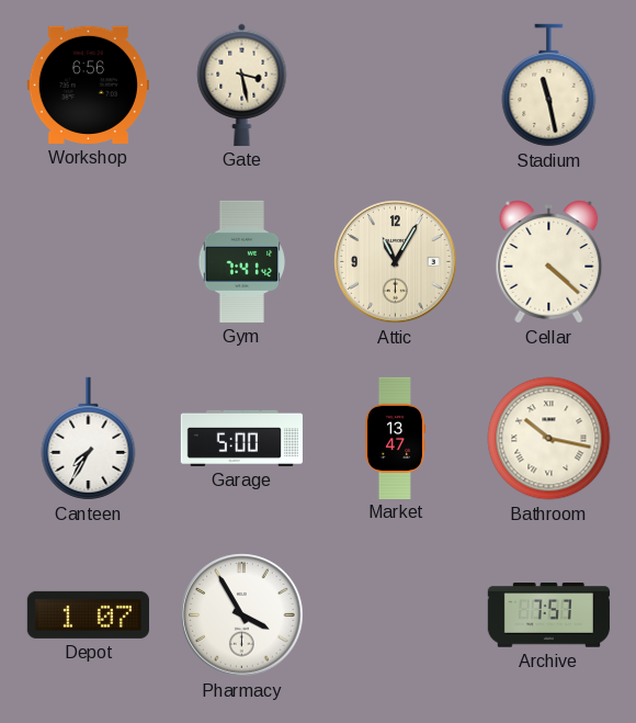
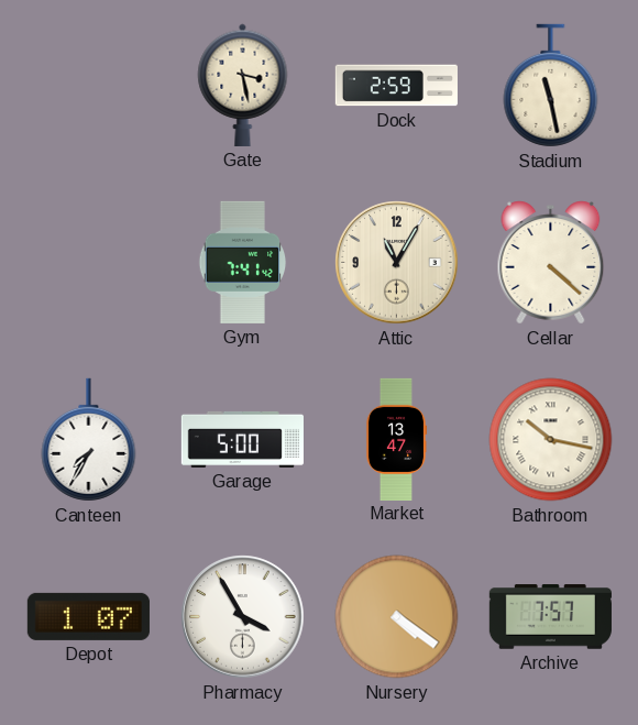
Workshop: 6:56 -> none (88, 84)
Dock: none -> 2:59 (396, 86)
Nursery: none -> 4:21 (397, 617)
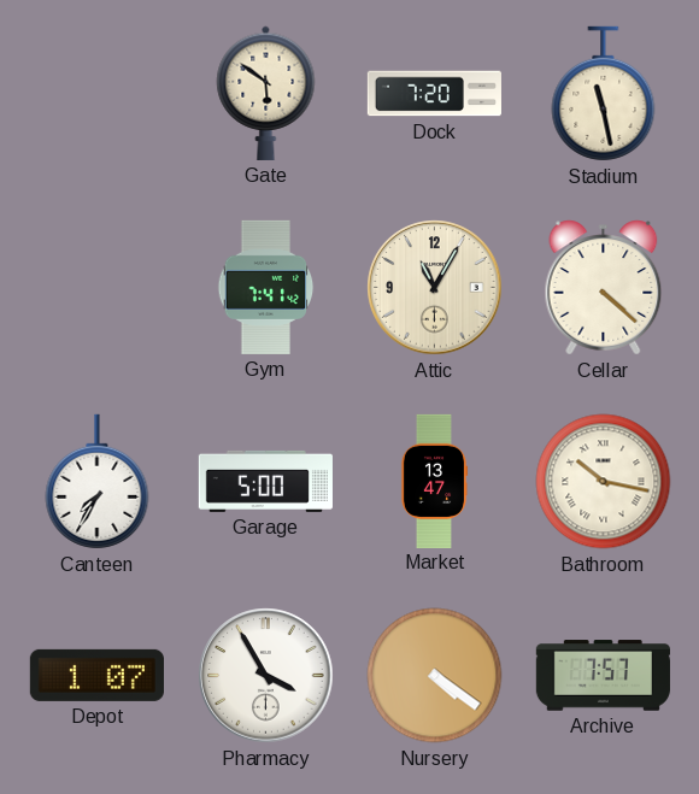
Gate: 3:28 -> 5:51 (266, 93)
Dock: 2:59 -> 7:20 (434, 94)
